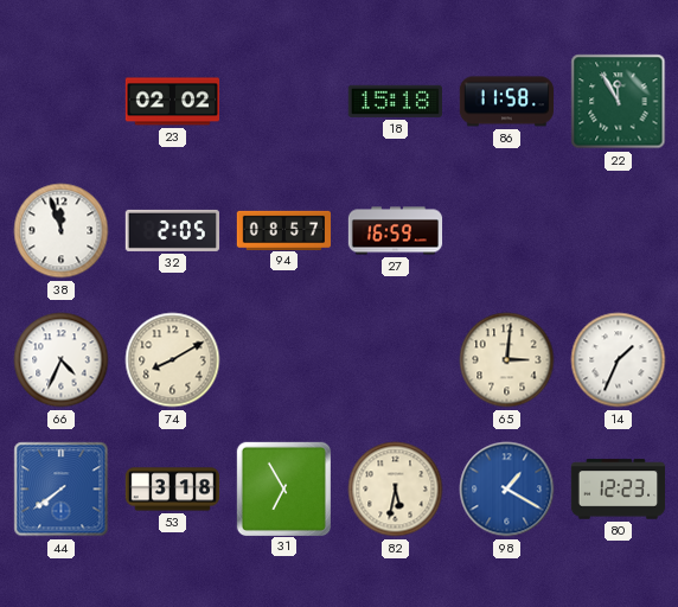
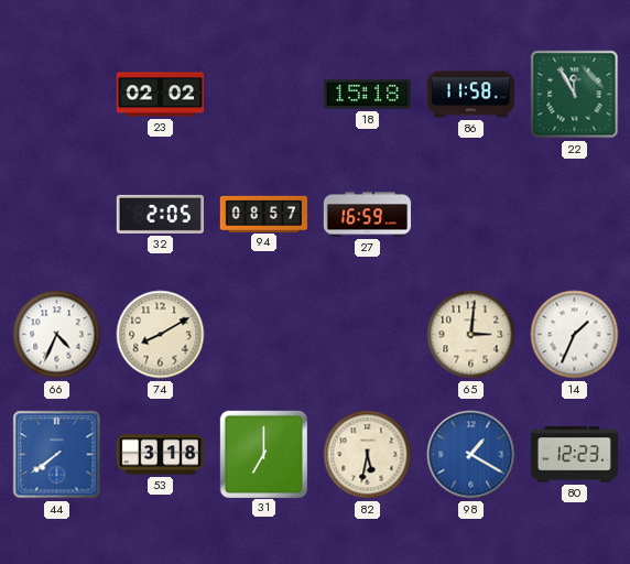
38: 11:57 -> none (62, 231)
31: 6:55 -> 7:00 (263, 454)
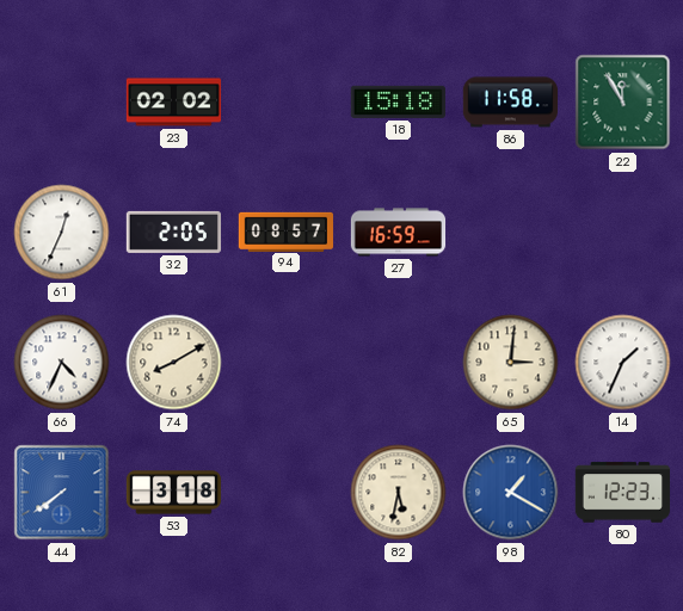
61: none -> 12:34 (62, 233)
31: 7:00 -> none (263, 454)
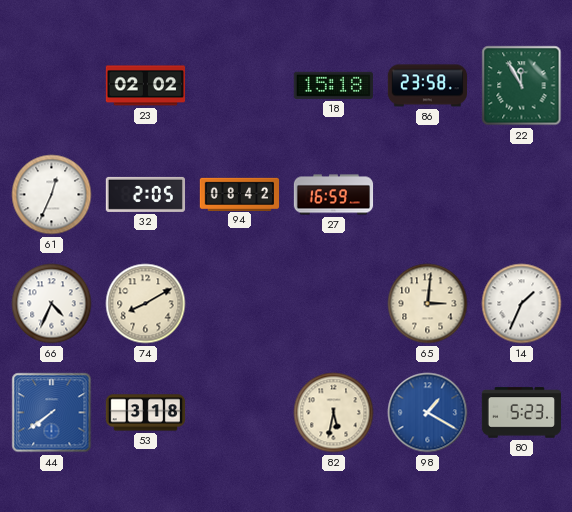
86: 11:58 -> 23:58 (427, 86)
94: 08:57 -> 08:42 (240, 194)
80: 12:23 -> 5:23 (522, 413)
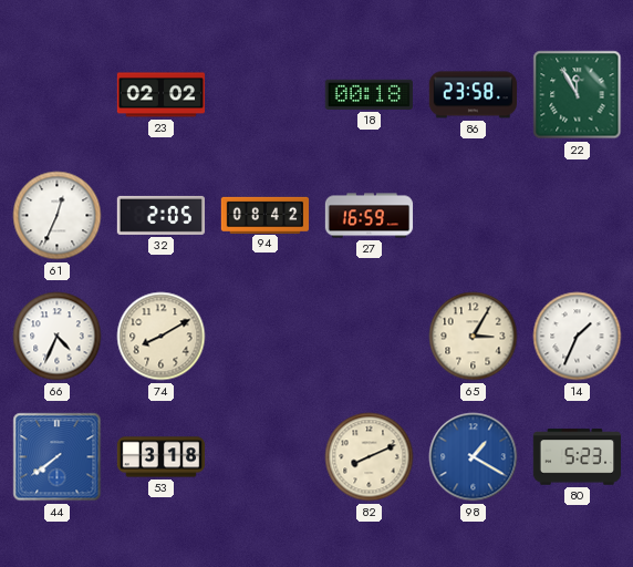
18: 15:18 -> 00:18 (369, 94)
65: 3:01 -> 3:05 (474, 337)
82: 5:32 -> 8:11 (370, 457)
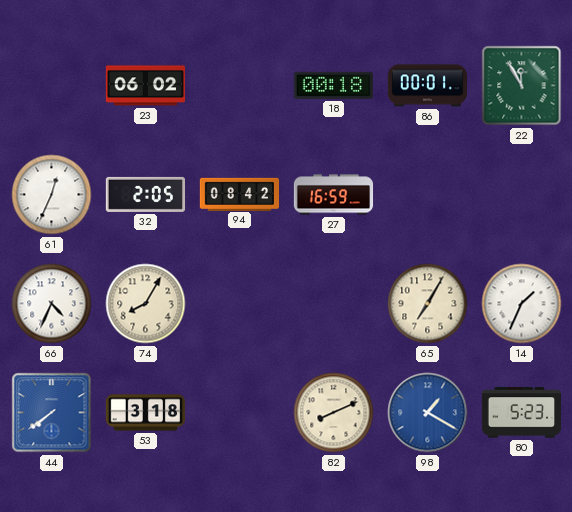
23: 02:02 -> 06:02 (146, 86)
86: 23:58 -> 00:01 (427, 86)
74: 8:10 -> 8:05 (146, 304)
65: 3:05 -> 7:05 (428, 304)
